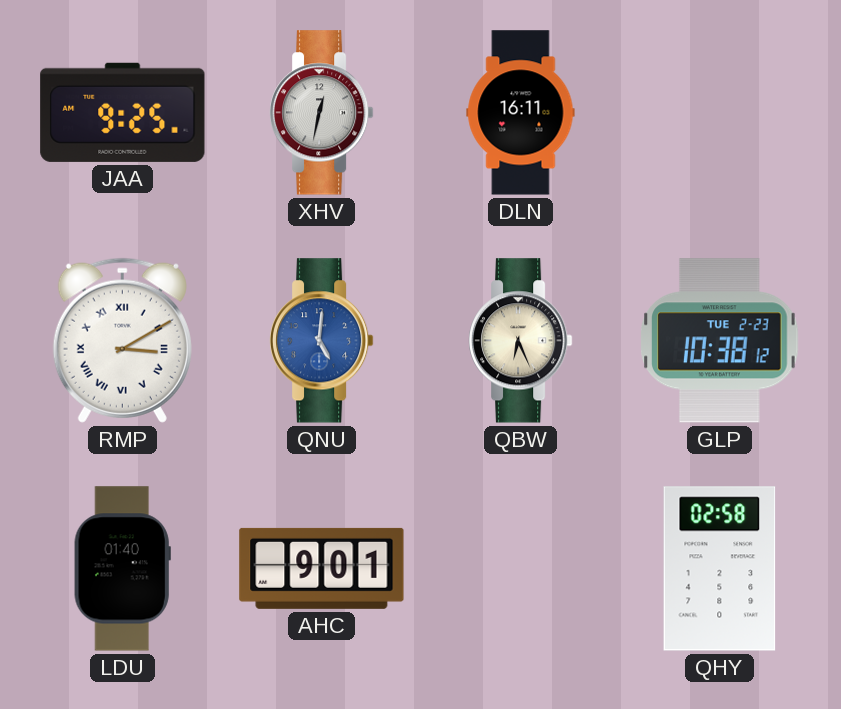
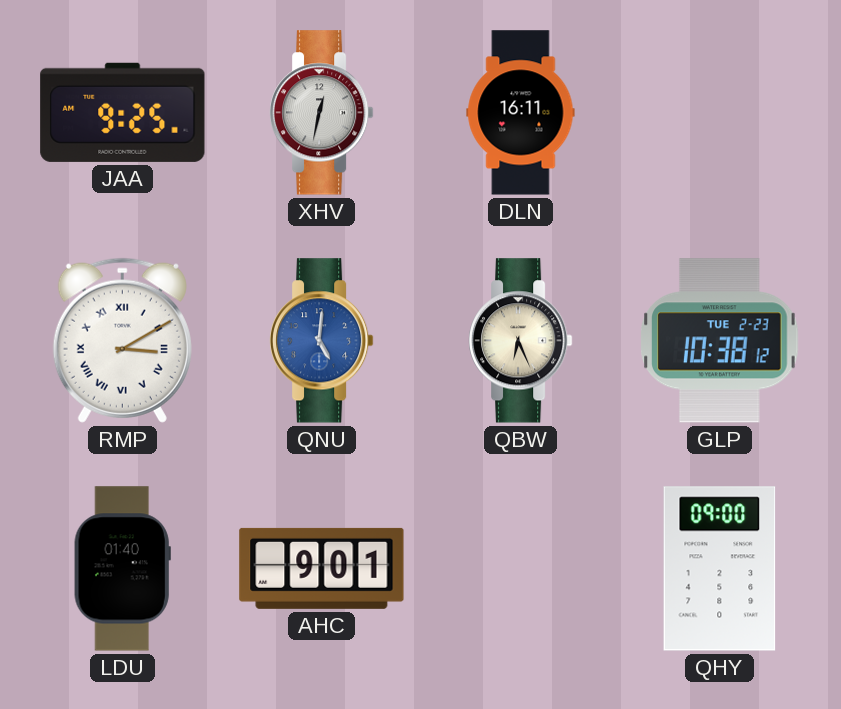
QHY: 02:58 -> 09:00 (720, 569)
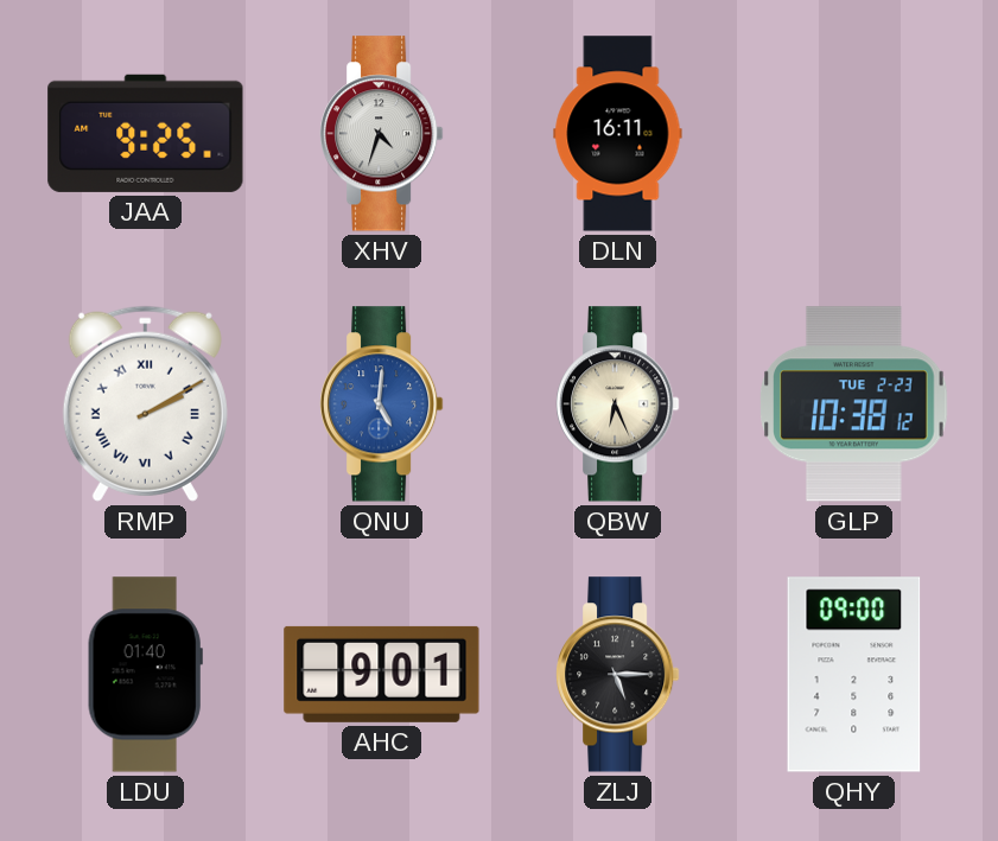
XHV: 12:32 -> 4:33 (382, 134)
RMP: 3:10 -> 2:10 (145, 403)
ZLJ: none -> 5:15 (618, 675)
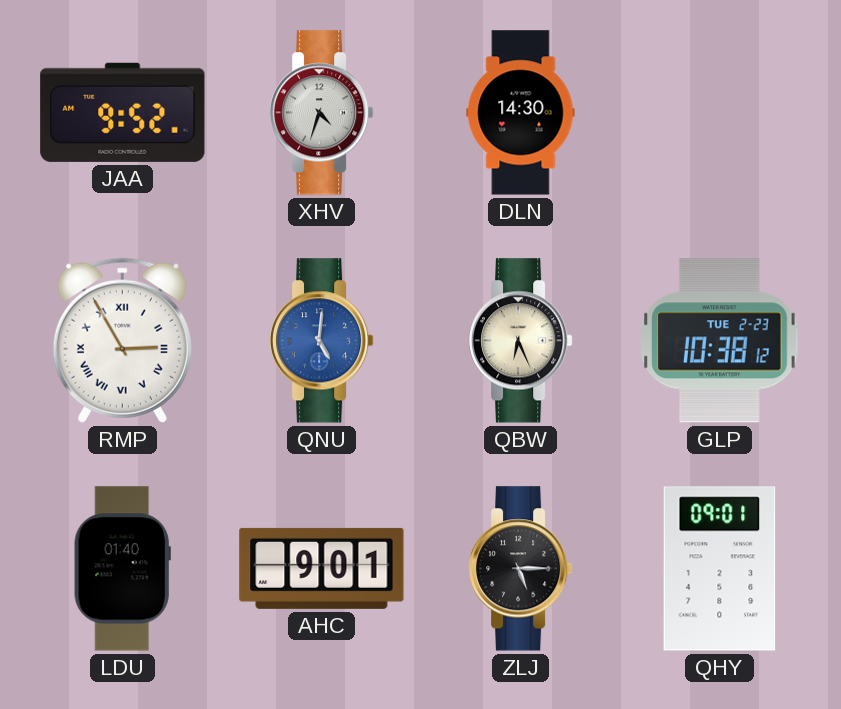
JAA: 9:25 -> 9:52 (123, 112)
DLN: 16:11 -> 14:30 (521, 113)
RMP: 2:10 -> 2:55 (122, 340)
QHY: 09:00 -> 09:01 (720, 569)
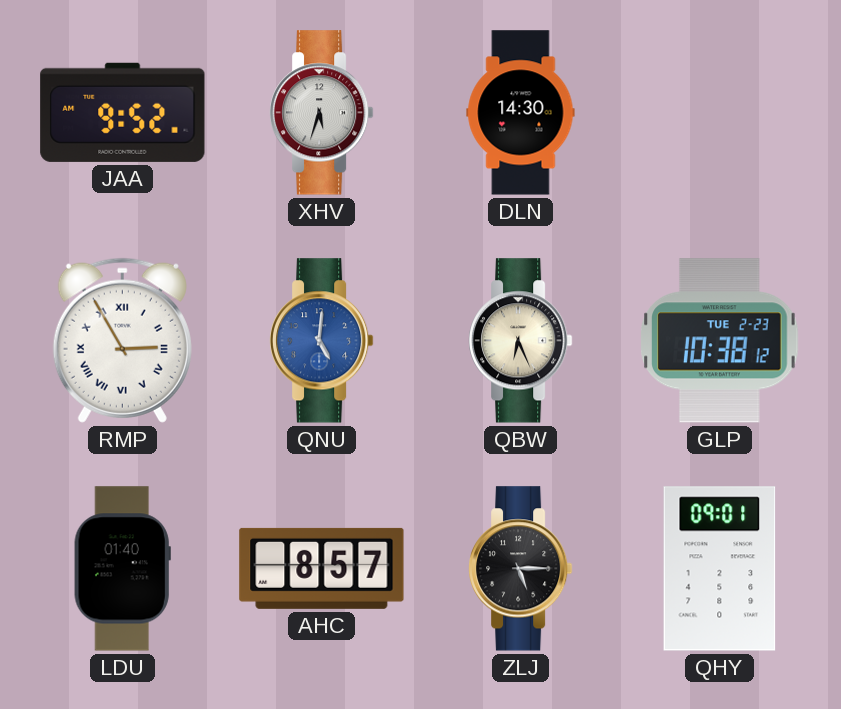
XHV: 4:33 -> 5:33 (322, 113)
AHC: 9:01 -> 8:57 (322, 568)
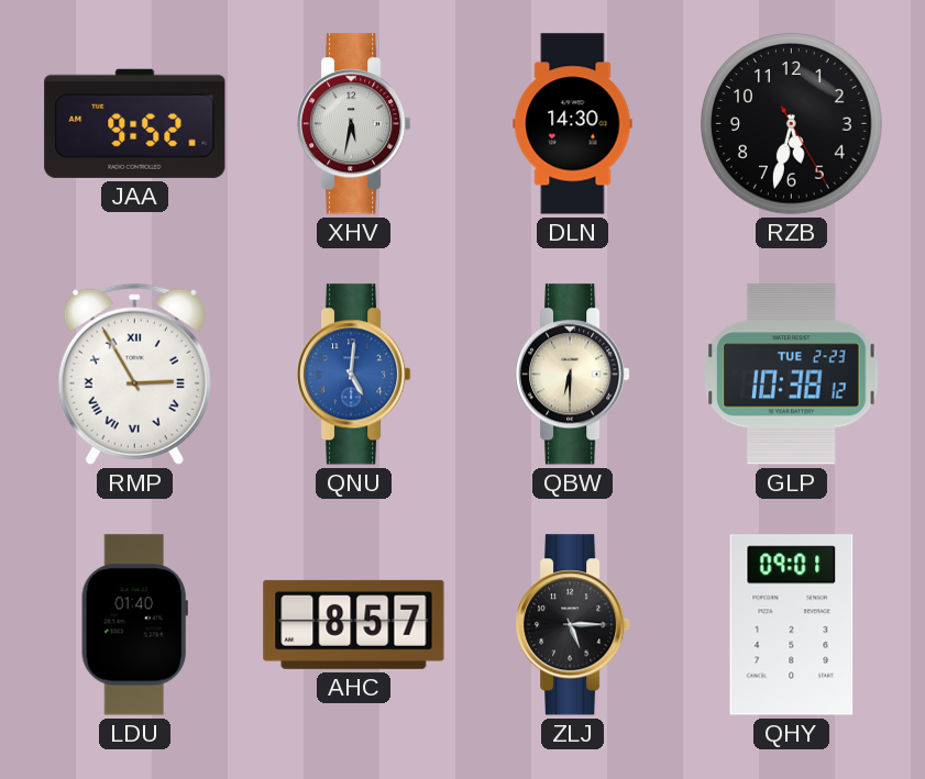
XHV: 5:33 -> 5:32 (354, 124)
RZB: none -> 5:32 (792, 124)
QBW: 6:26 -> 6:30 (573, 375)
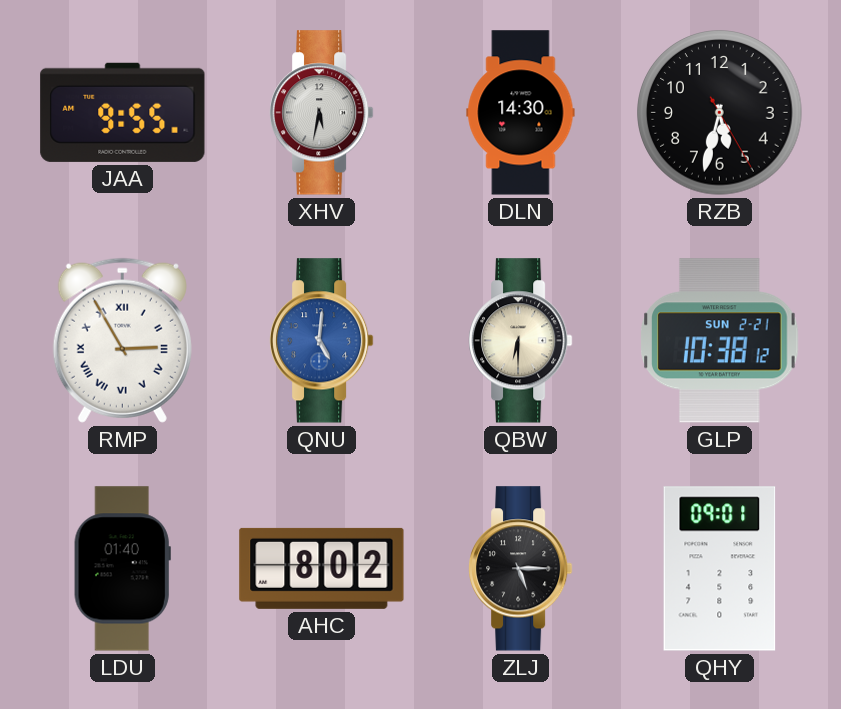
JAA: 9:52 -> 9:55 (123, 112)
GLP date: TUE 2-23 -> SUN 2-21 (720, 341)
AHC: 8:57 -> 8:02 (322, 568)
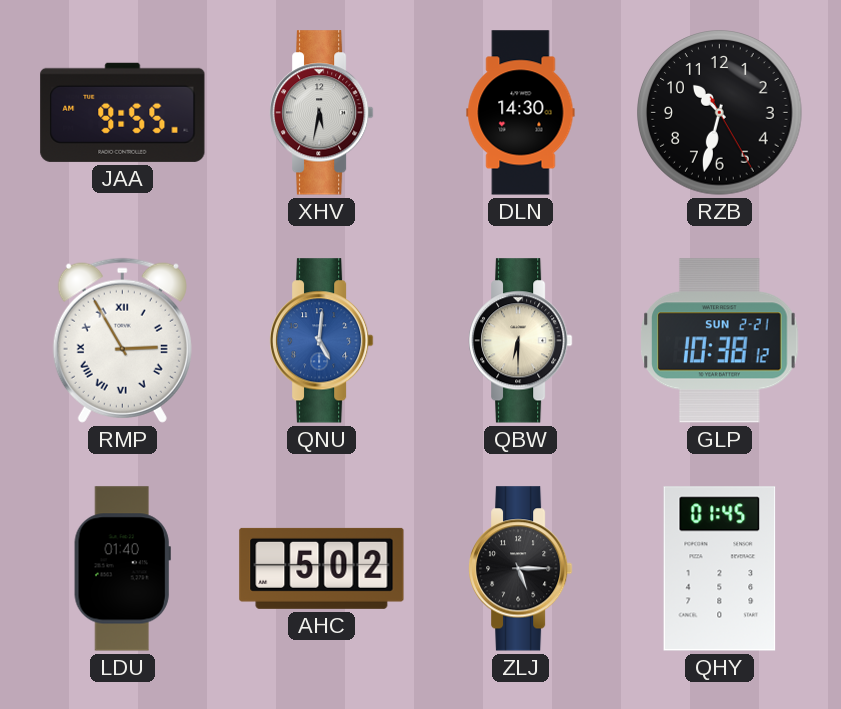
RZB: 5:32 -> 10:32 (720, 113)
AHC: 8:02 -> 5:02 (322, 568)
QHY: 09:01 -> 01:45 (720, 569)
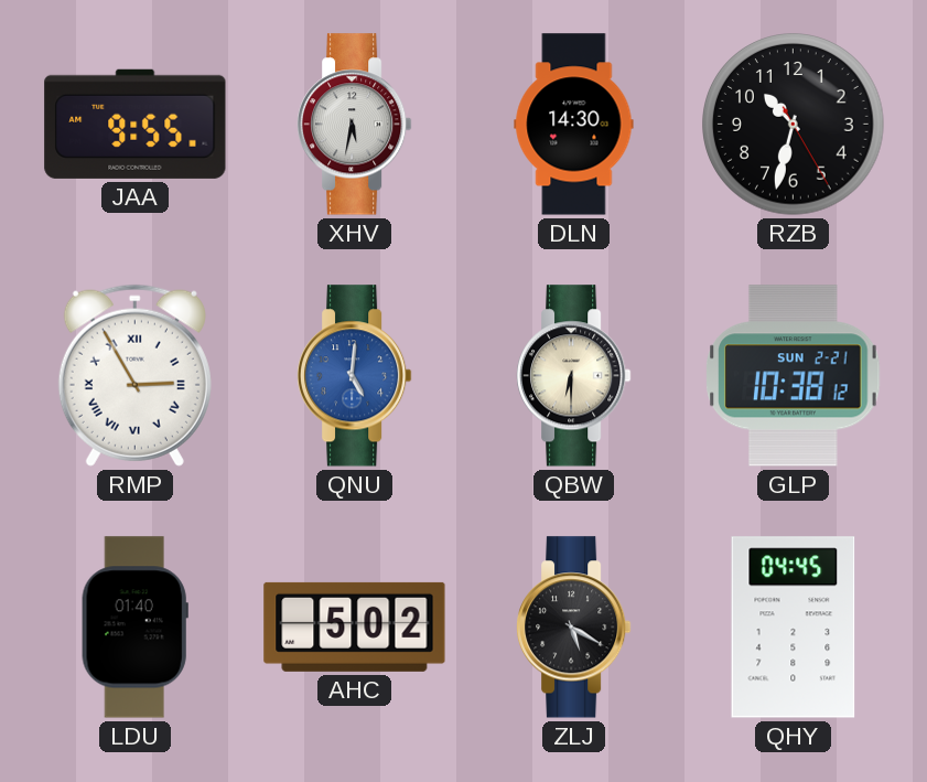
ZLJ: 5:15 -> 5:20 (574, 628)
QHY: 01:45 -> 04:45 (794, 628)
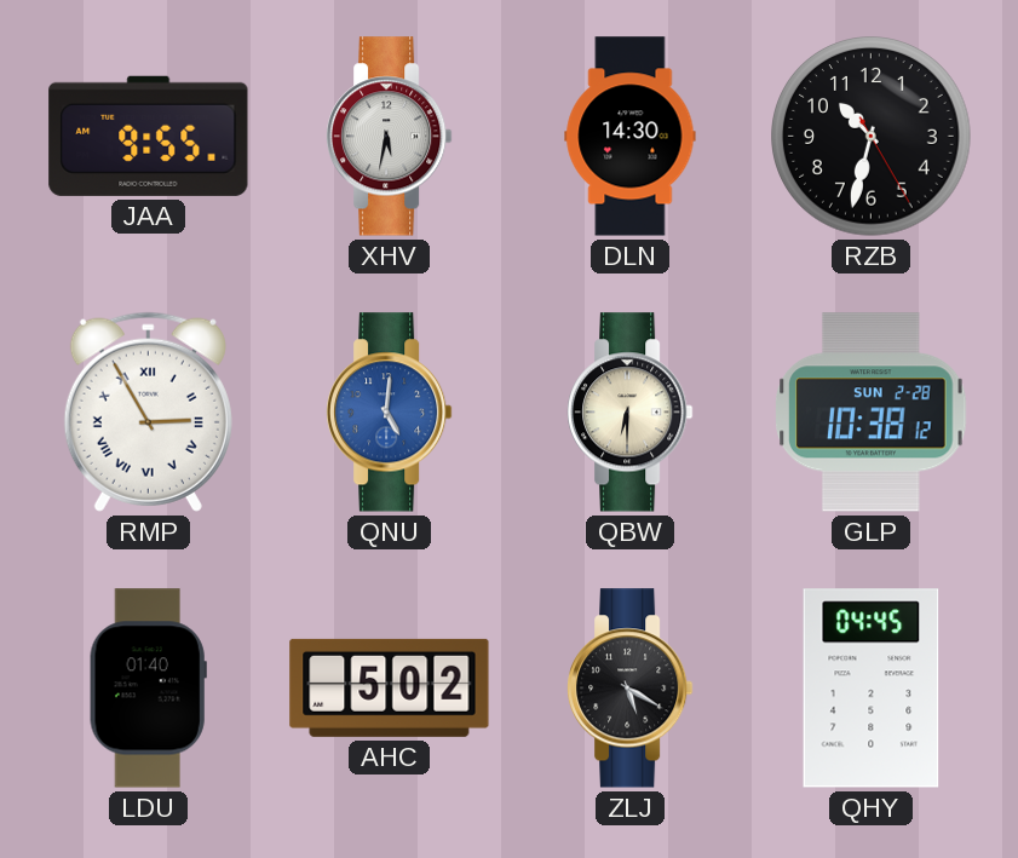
GLP date: SUN 2-21 -> SUN 2-28 (872, 413)
